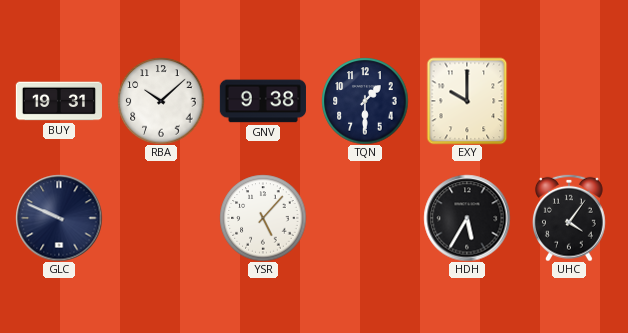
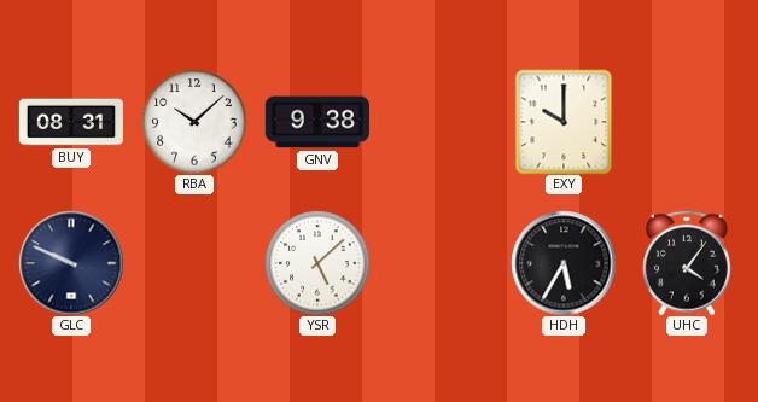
BUY: 19:31 -> 08:31 (70, 122)
TQN: 1:30 -> none (365, 101)
YSR: 5:07 -> 5:08 (317, 263)
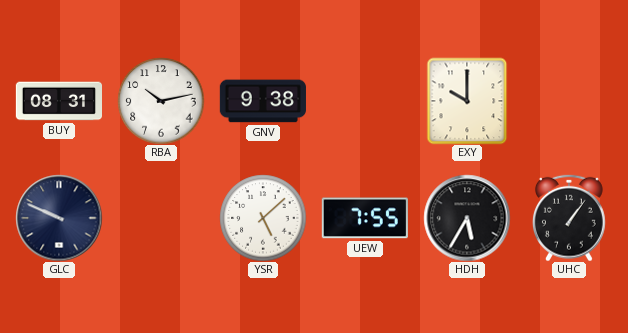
RBA: 10:08 -> 10:13 (161, 101)
UEW: none -> 7:55 (365, 218)
UHC: 4:06 -> 1:06 (569, 218)
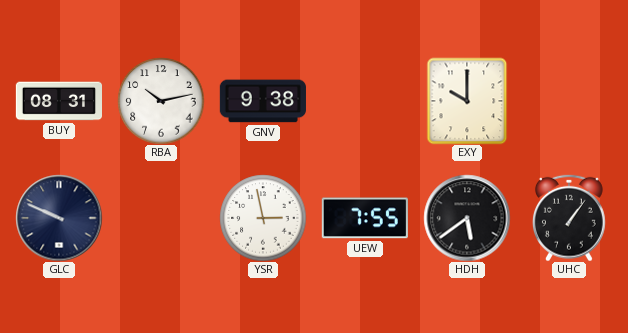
YSR: 5:08 -> 2:58 (263, 218)
HDH: 5:35 -> 5:39 (467, 218)
